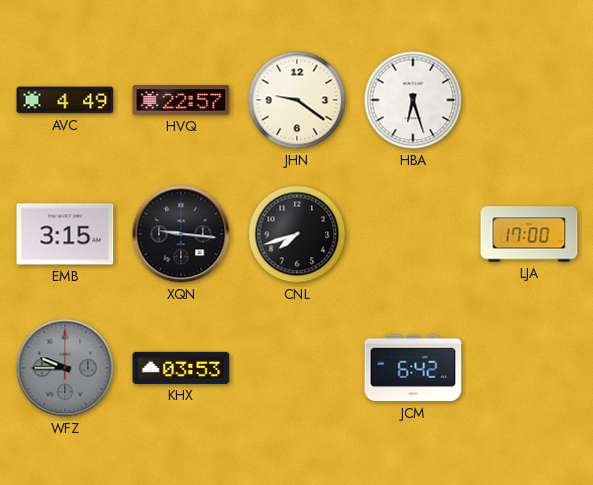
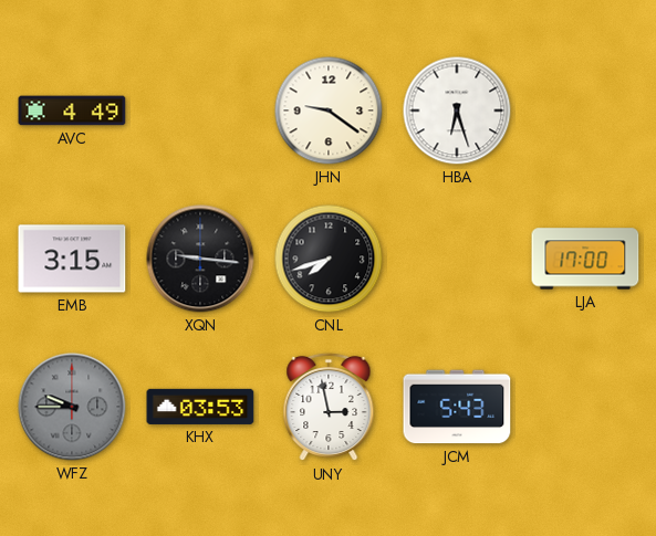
HVQ: 22:57 -> none (181, 100)
UNY: none -> 2:58 (329, 407)
JCM: 6:42 -> 5:43 (457, 407)
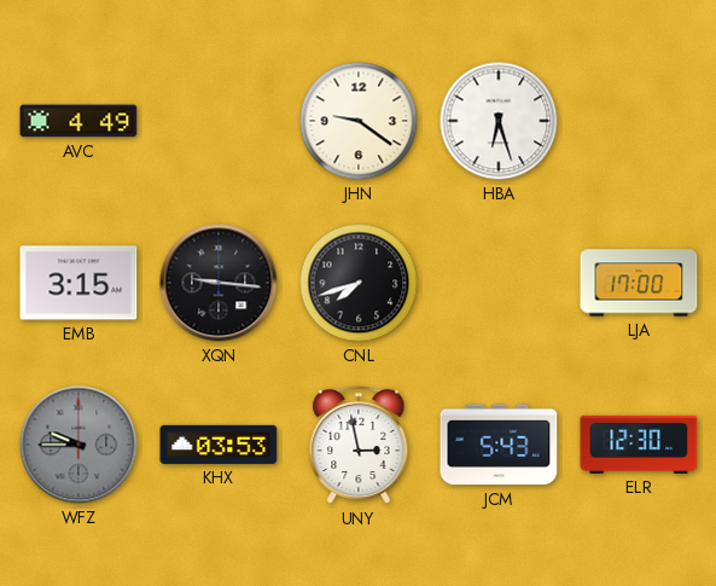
ELR: none -> 12:30 (639, 445)
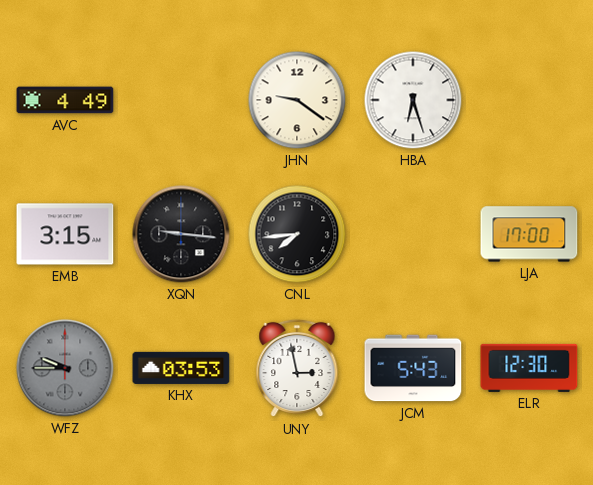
CNL: 7:42 -> 7:44 (297, 234)
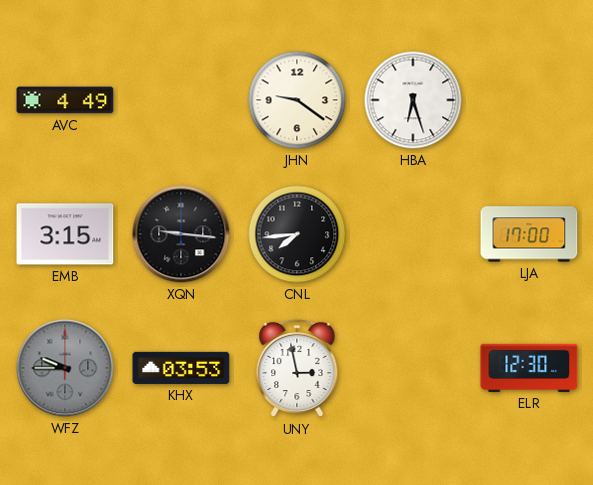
JCM: 5:43 -> none (413, 368)
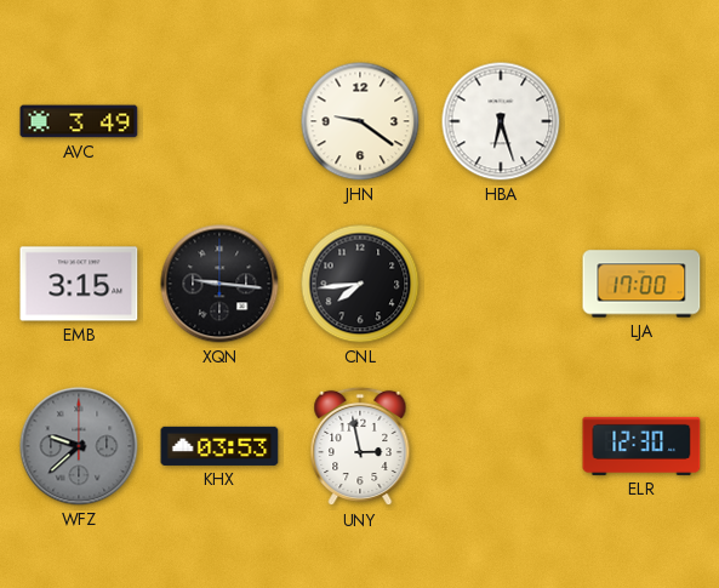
AVC: 4:49 -> 3:49 (79, 121)
WFZ: 9:45 -> 9:38 (79, 446)
